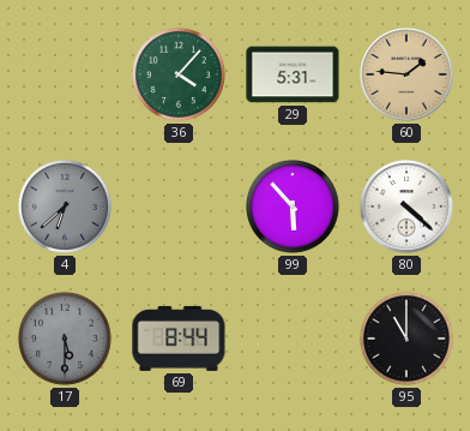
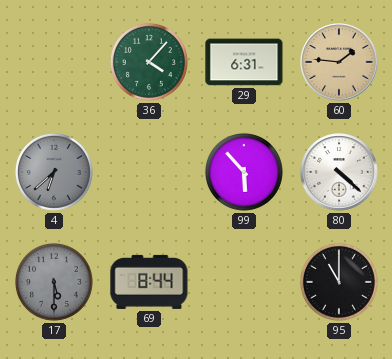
29: 5:31 -> 6:31 (244, 62)
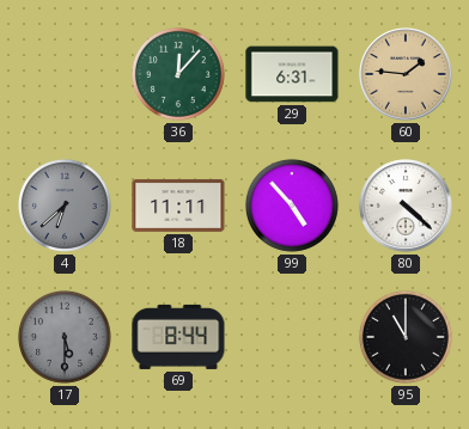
36: 4:07 -> 12:07 (178, 74)
18: none -> 11:11 (178, 206)
99: 5:53 -> 4:53 (292, 206)
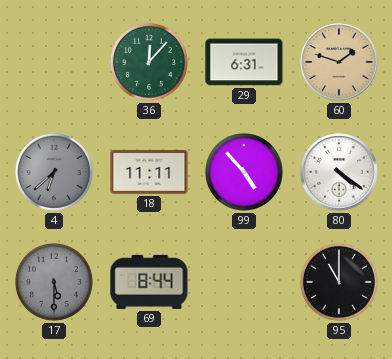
60: 1:46 -> 1:48 (339, 62)
80: 4:22 -> 4:21 (339, 172)
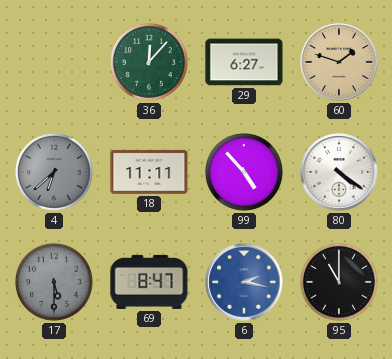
29: 6:31 -> 6:27 (244, 62)
69: 8:44 -> 8:47 (149, 282)
6: none -> 2:17 (244, 282)
